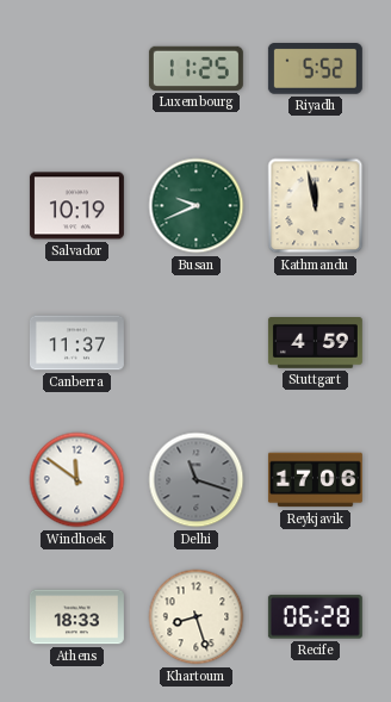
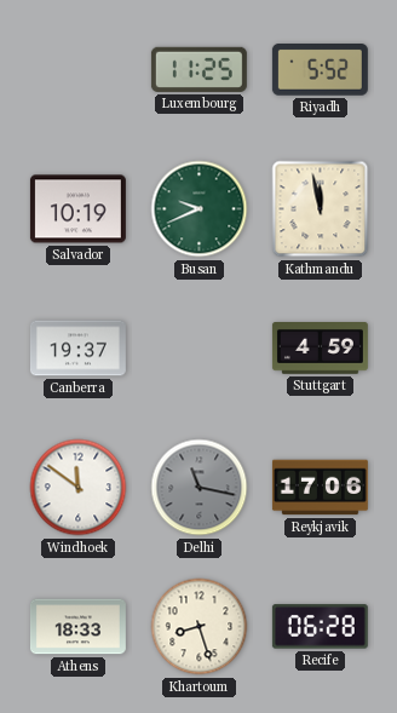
Canberra: 11:37 -> 19:37 (77, 349)
Delhi: 11:18 -> 11:17 (200, 488)
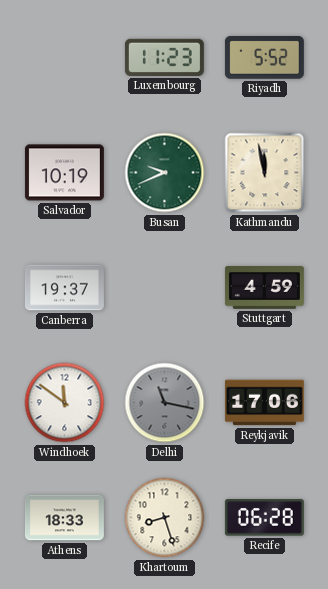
Luxembourg: 11:25 -> 11:23 (164, 57)
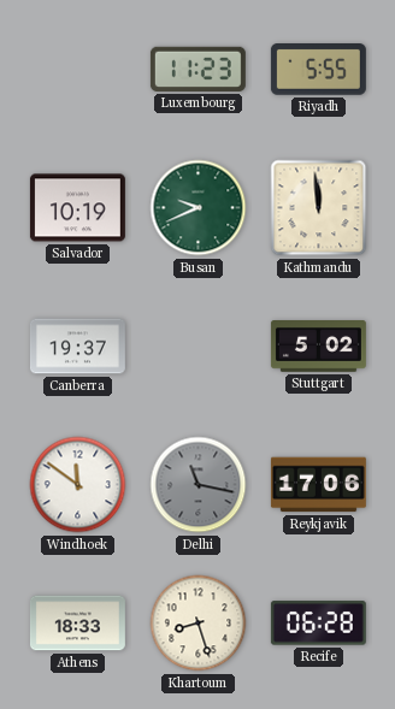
Riyadh: 5:52 -> 5:55 (318, 70)
Kathmandu: 11:58 -> 11:59 (319, 208)
Stuttgart: 4:59 -> 5:02 (318, 347)
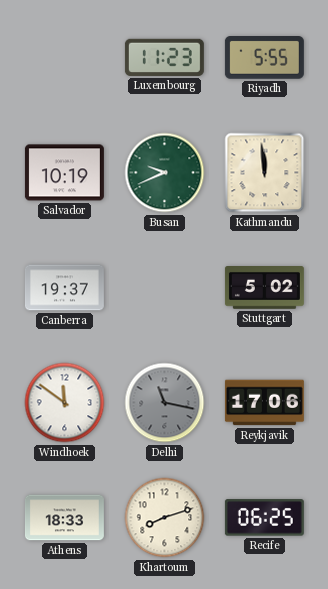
Khartoum: 8:27 -> 8:12 (165, 518)
Recife: 06:28 -> 06:25 (264, 518)
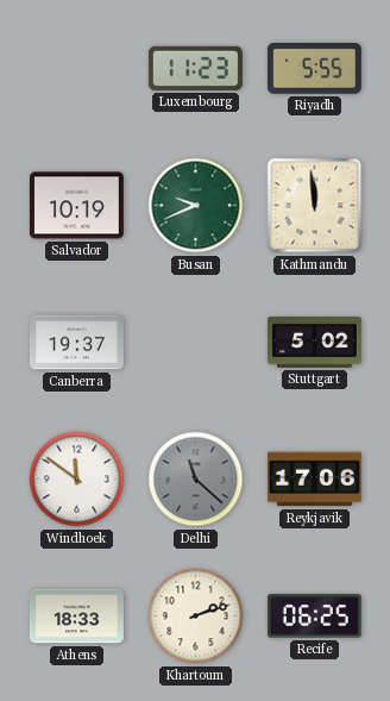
Delhi: 11:17 -> 11:22 (196, 480)
Khartoum: 8:12 -> 2:12 (196, 616)
